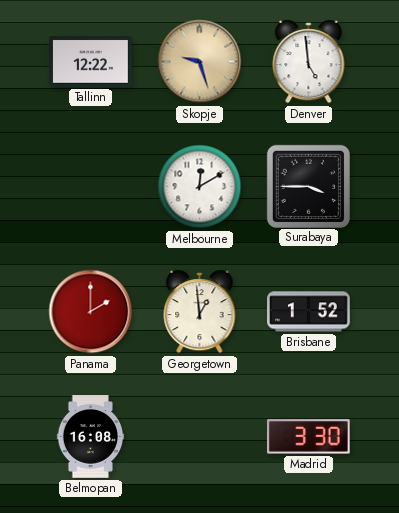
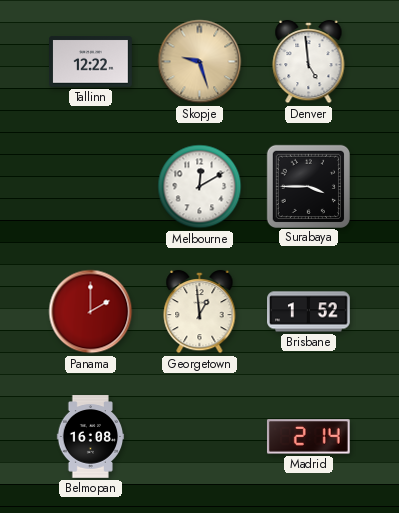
Madrid: 3:30 -> 2:14 (308, 437)
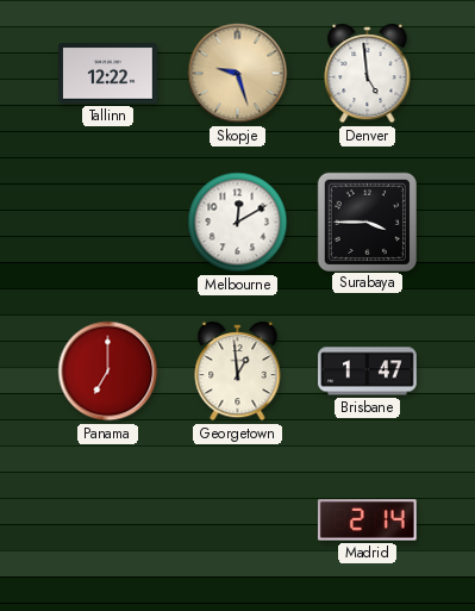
Panama: 2:00 -> 7:00 (108, 372)
Brisbane: 1:52 -> 1:47 (368, 372)
Belmopan: 16:08 -> none (91, 437)
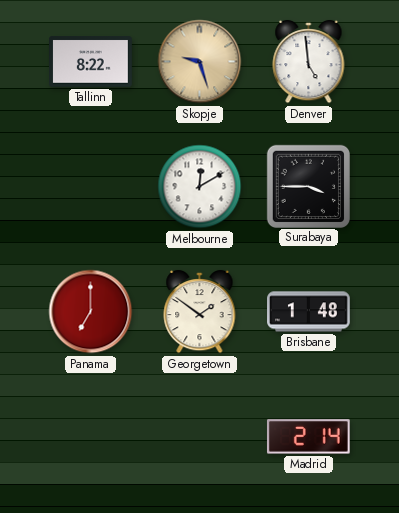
Tallinn: 12:22 -> 8:22 (91, 62)
Georgetown: 12:59 -> 1:51 (200, 312)
Brisbane: 1:47 -> 1:48 (309, 312)
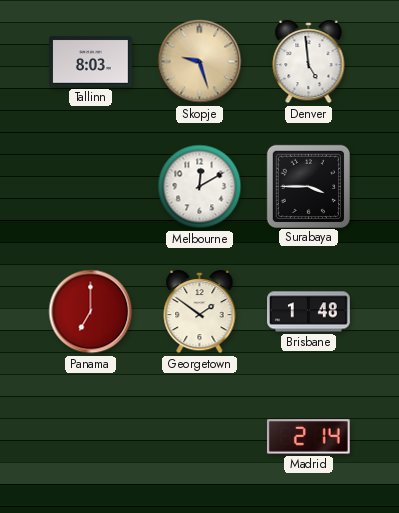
Tallinn: 8:22 -> 8:03 (91, 62)
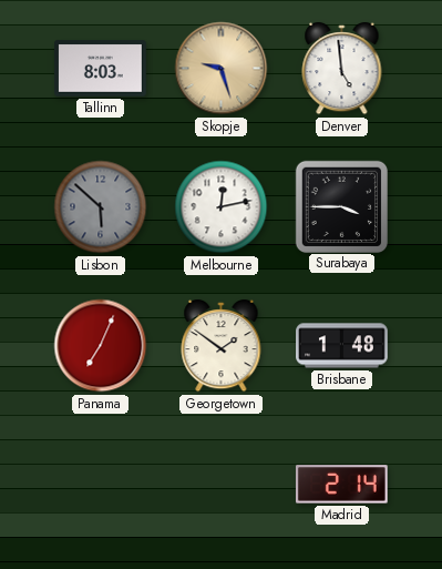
Lisbon: none -> 5:52 (101, 207)
Melbourne: 12:10 -> 12:13 (222, 207)
Panama: 7:00 -> 7:04 (101, 346)
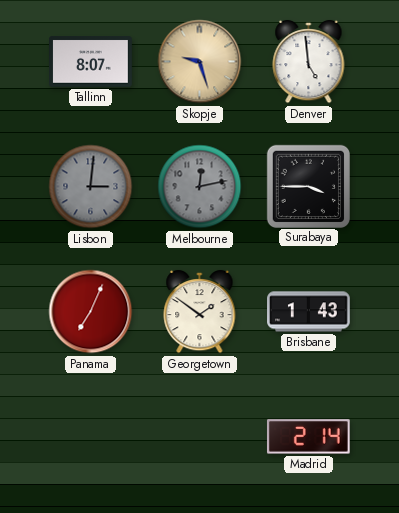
Tallinn: 8:03 -> 8:07 (91, 62)
Lisbon: 5:52 -> 3:01 (91, 187)
Melbourne dial: white -> grey (200, 187)
Brisbane: 1:48 -> 1:43 (309, 312)
